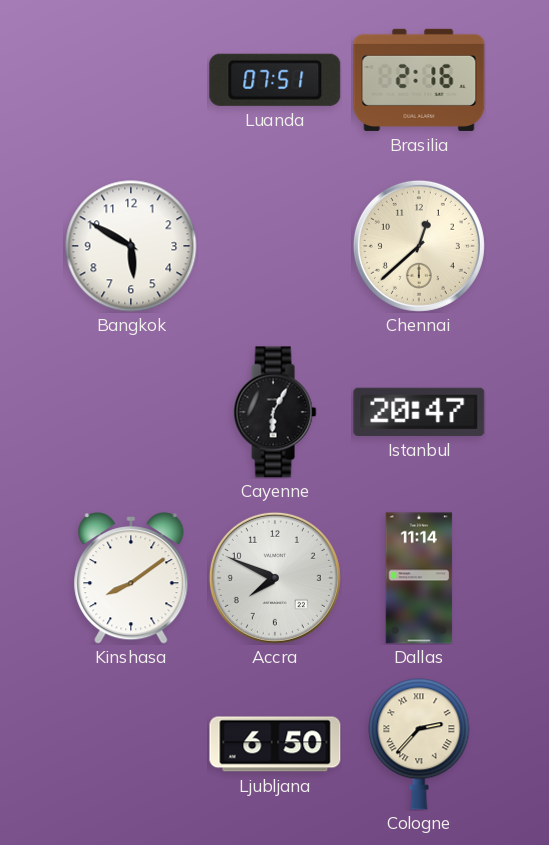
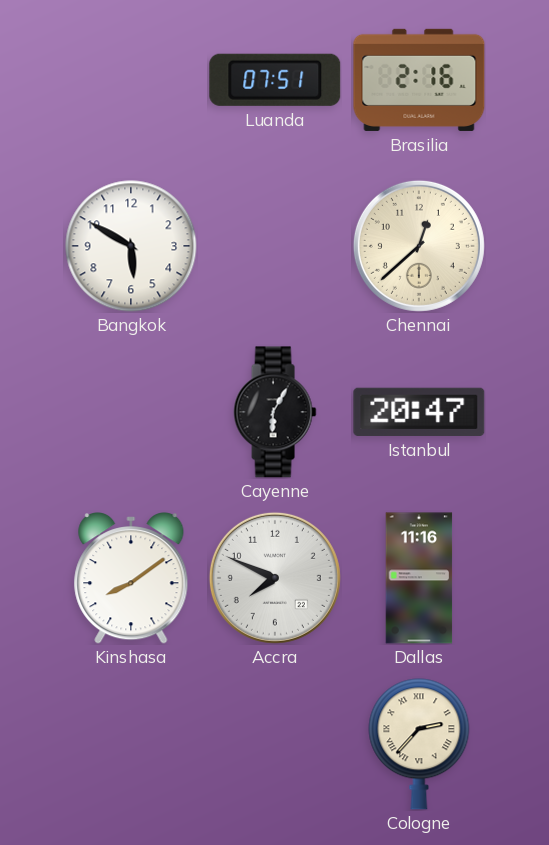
Dallas: 11:14 -> 11:16 (419, 578)
Ljubljana: 6:50 -> none (275, 744)
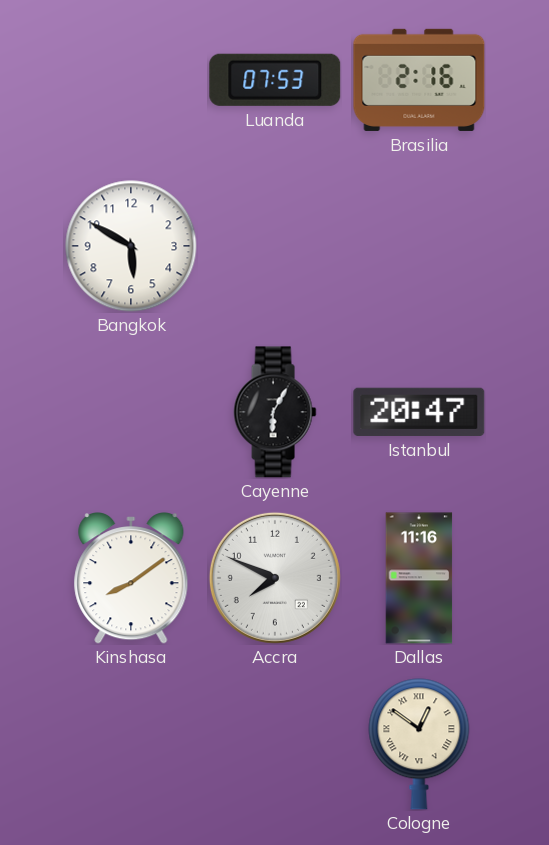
Luanda: 07:51 -> 07:53 (275, 80)
Chennai: 12:38 -> none (419, 246)
Cologne: 2:37 -> 12:51 (419, 744)
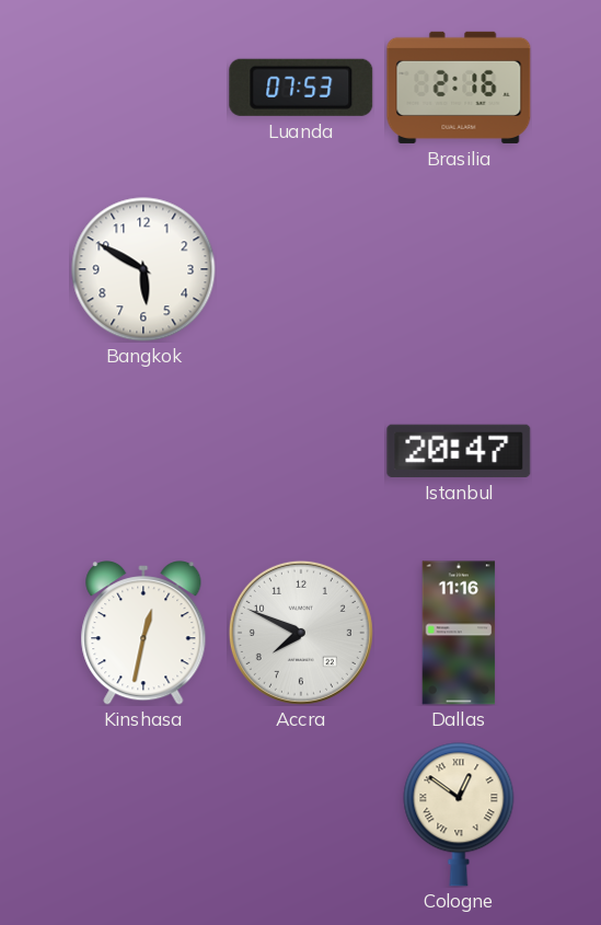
Cayenne: 6:05 -> none (275, 412)
Kinshasa: 8:09 -> 12:32 (143, 634)
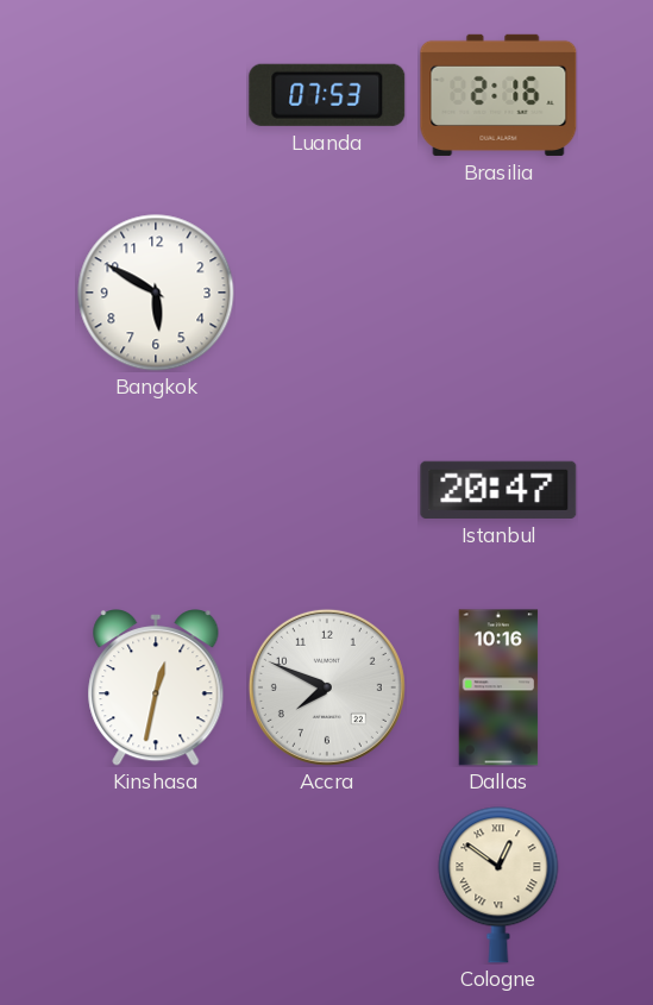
Dallas: 11:16 -> 10:16 (498, 687)
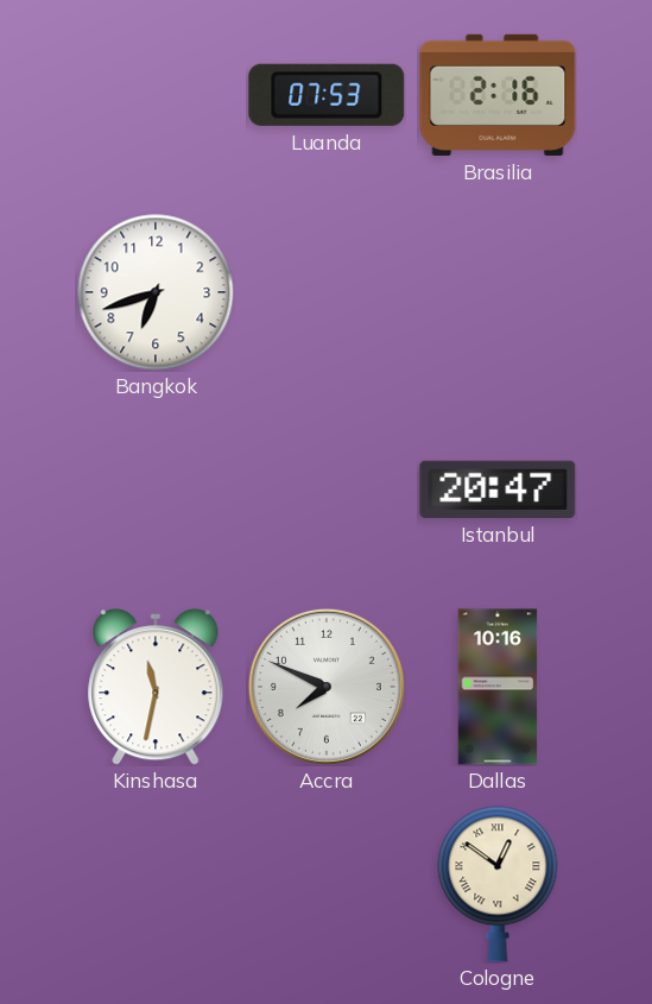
Bangkok: 5:50 -> 6:42 (156, 292)
Kinshasa: 12:32 -> 11:32 (156, 688)
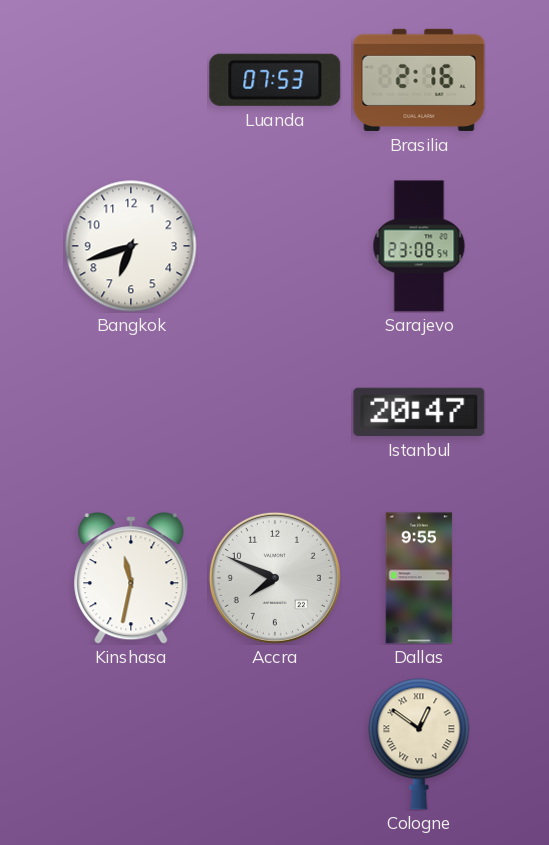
Sarajevo: none -> 23:08 (419, 246)
Dallas: 10:16 -> 9:55 (419, 578)
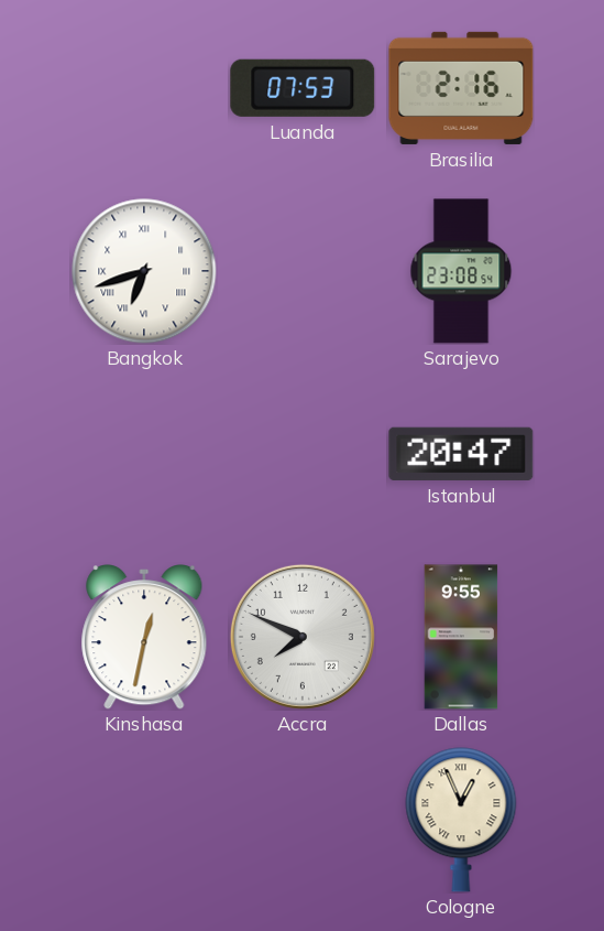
Bangkok numerals: Arabic -> Roman (144, 271)
Kinshasa: 11:32 -> 12:32 (144, 638)
Cologne: 12:51 -> 12:56 (461, 820)
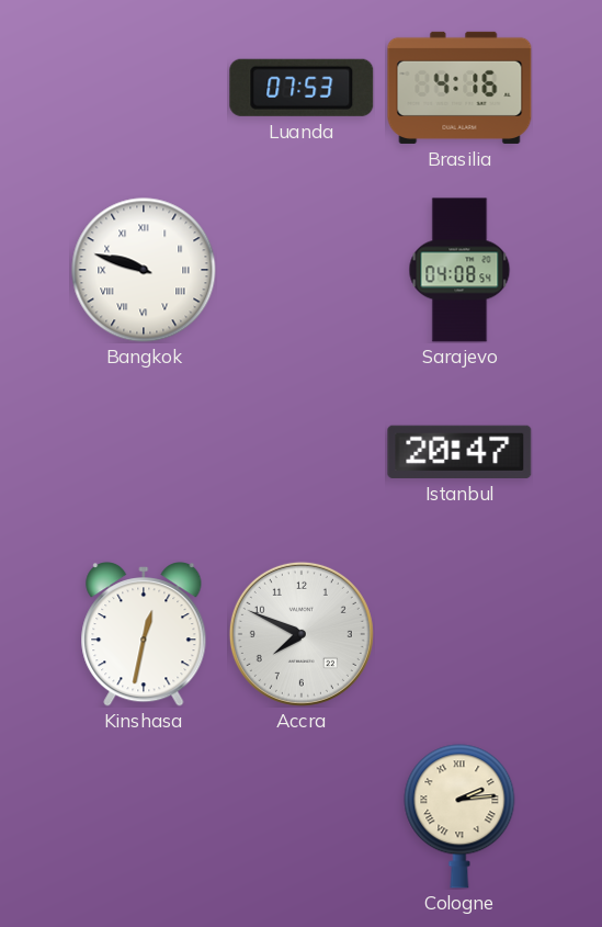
Brasilia: 2:16 -> 4:16 (459, 88)
Bangkok: 6:42 -> 9:48 (144, 270)
Sarajevo: 23:08 -> 04:08 (459, 270)
Dallas: 9:55 -> none (461, 637)
Cologne: 12:56 -> 2:14 (459, 816)
